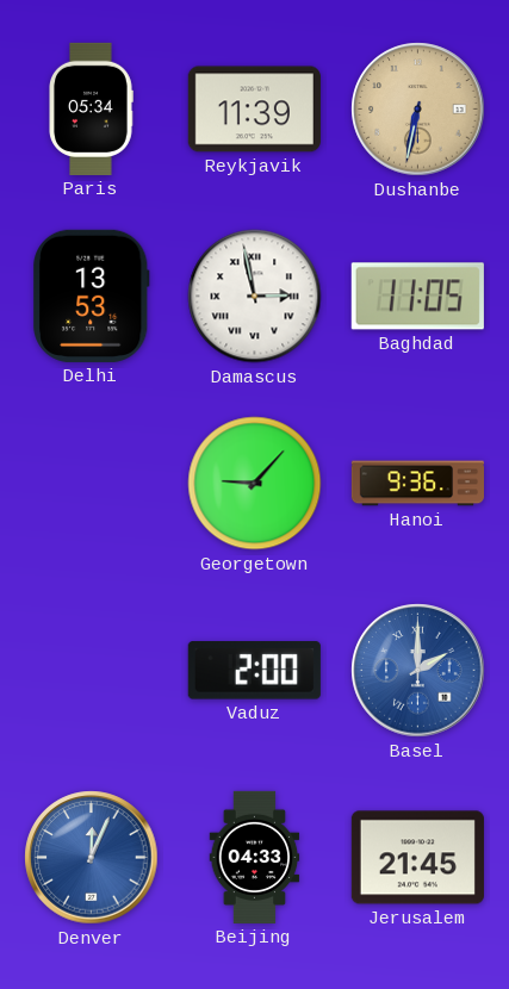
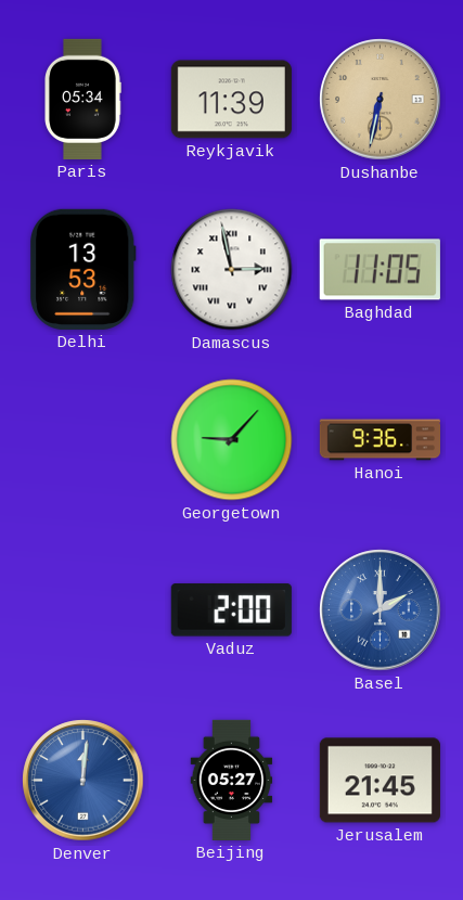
Denver: 12:04 -> 12:01 (83, 781)
Beijing: 04:33 -> 05:27 (232, 780)
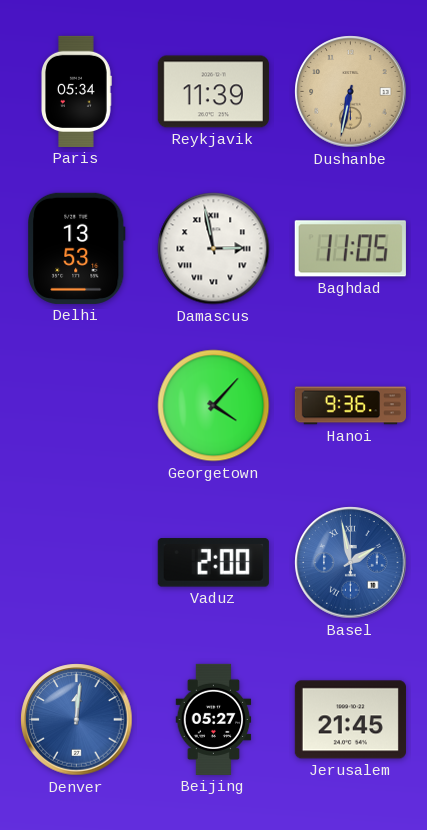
Georgetown: 9:07 -> 4:07 (214, 406)
Basel: 2:00 -> 1:58 (351, 563)
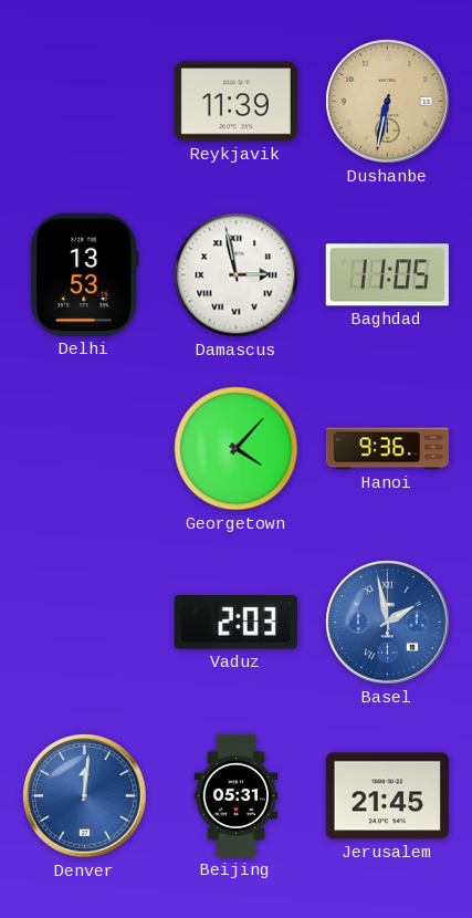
Paris: 05:34 -> none (76, 91)
Vaduz: 2:00 -> 2:03 (235, 623)
Beijing: 05:27 -> 05:31 (237, 795)
